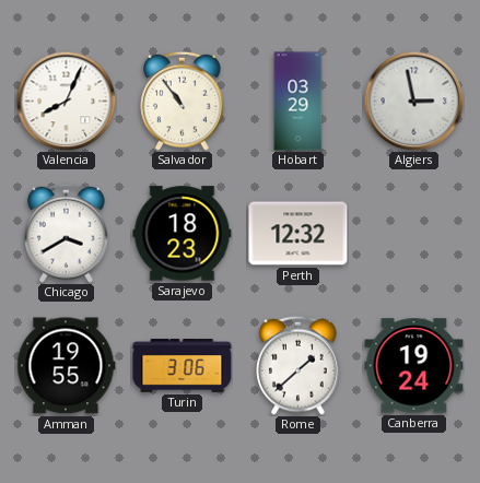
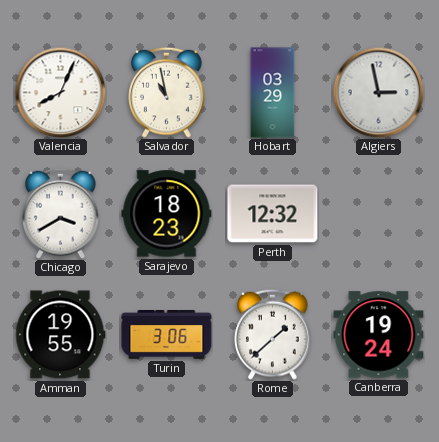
Salvador: 10:54 -> 10:58 (167, 92)
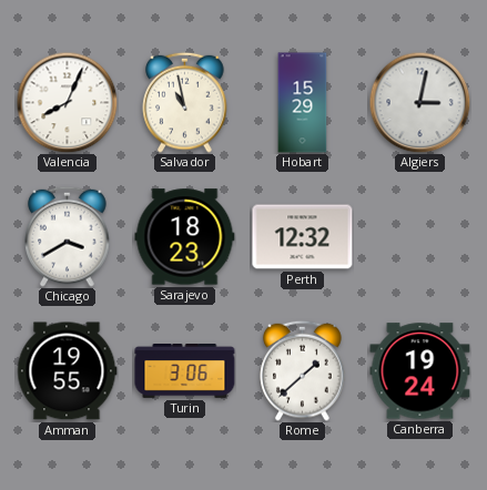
Hobart: 03:29 -> 15:29 (303, 103)
Algiers: 2:58 -> 3:02 (419, 102)
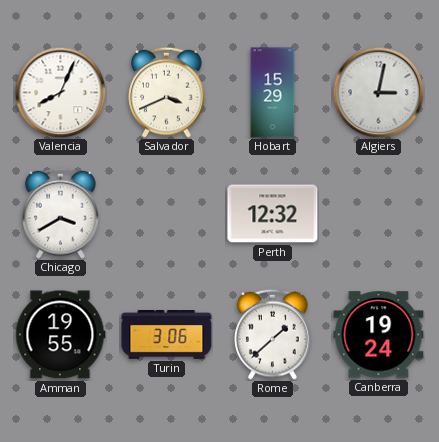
Salvador: 10:58 -> 3:41 (167, 92)
Sarajevo: 18:23 -> none (185, 237)
